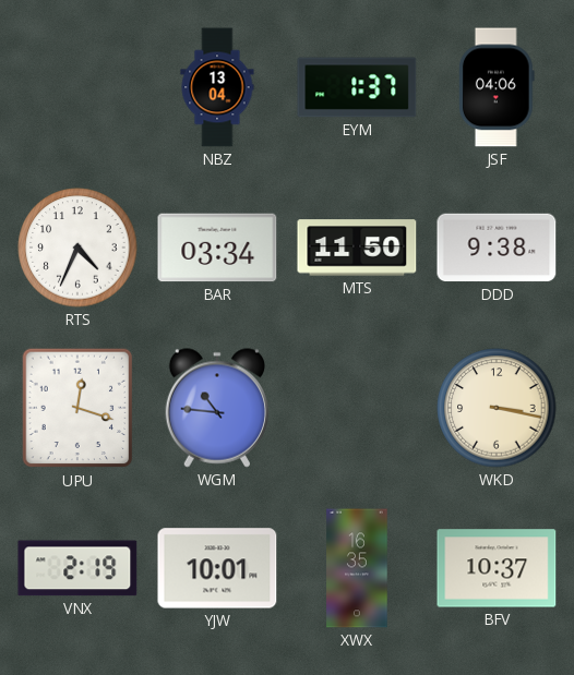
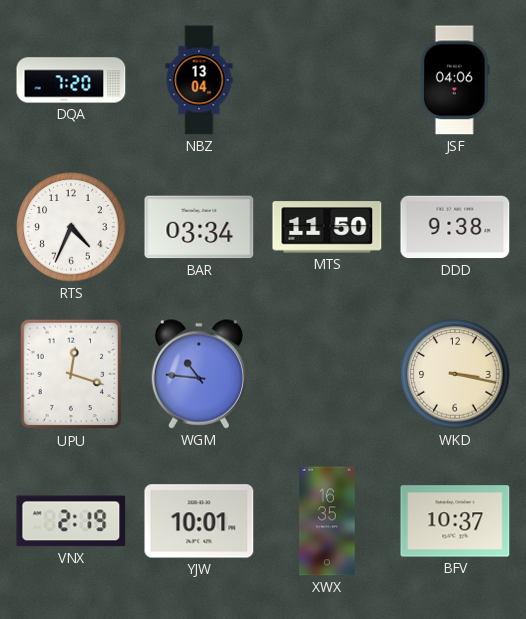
DQA: none -> 7:20 (71, 80)
EYM: 1:37 -> none (357, 87)
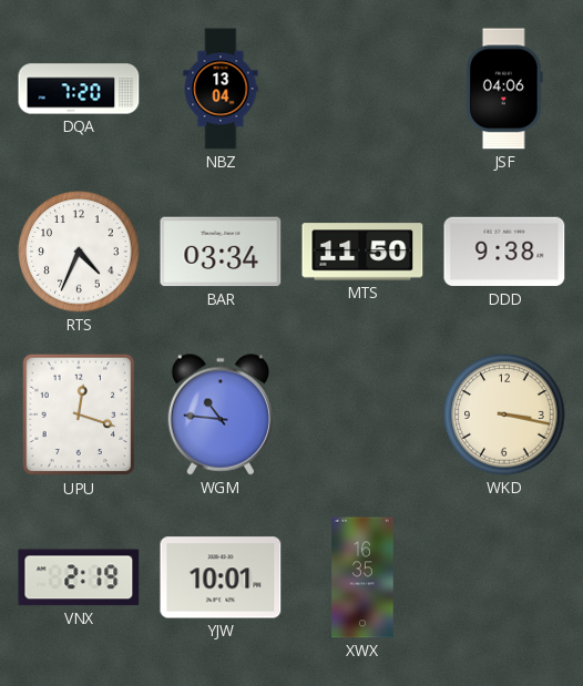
BFV: 10:37 -> none (455, 521)
